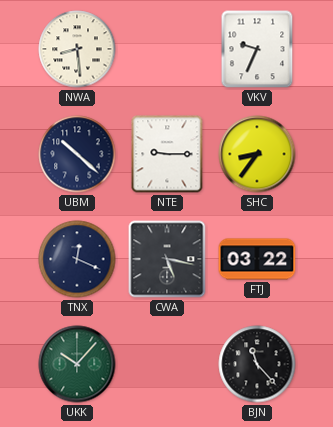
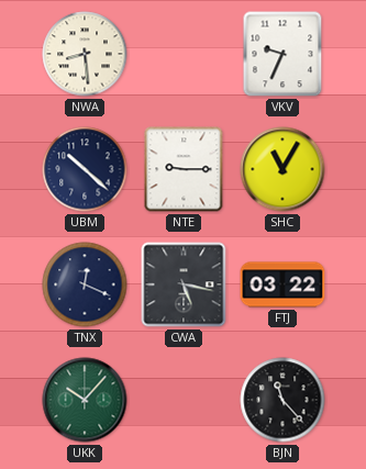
SHC: 8:36 -> 11:05 (282, 169)
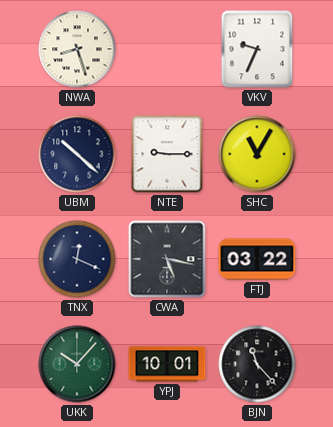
NWA: 8:29 -> 8:27 (77, 49)
YPJ: none -> 10:01 (167, 364)
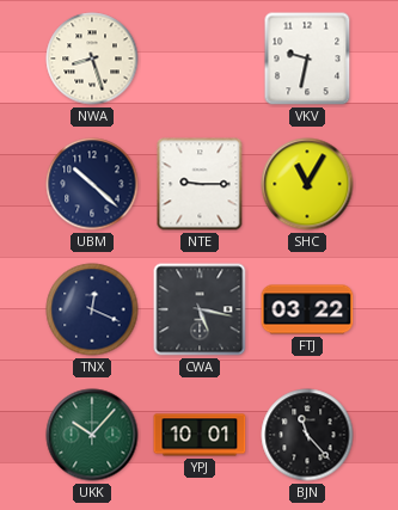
VKV: 9:34 -> 9:32 (307, 59)
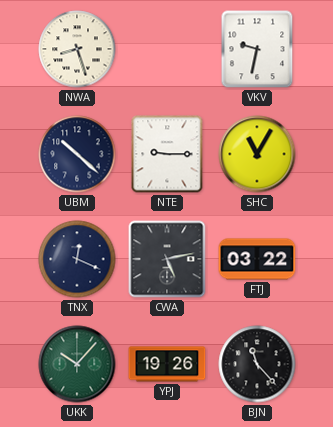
CWA: 5:17 -> 5:13 (167, 259)
YPJ: 10:01 -> 19:26 (167, 364)
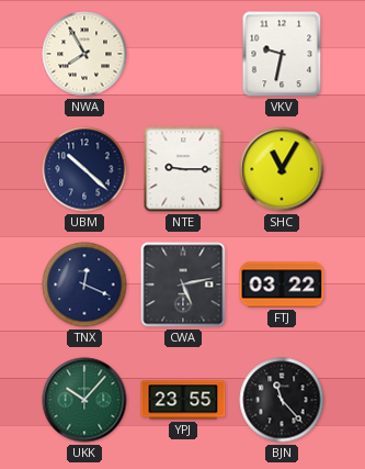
NWA: 8:27 -> 7:55 (84, 54)
YPJ: 19:26 -> 23:55 (183, 400)
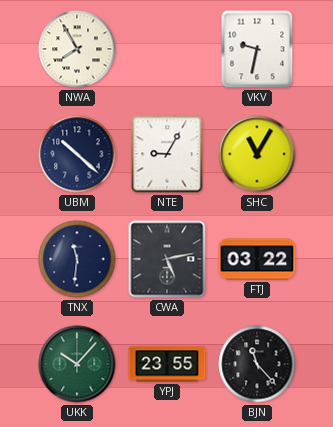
NTE: 9:15 -> 9:05 (167, 154)
TNX: 12:19 -> 11:31 (77, 259)
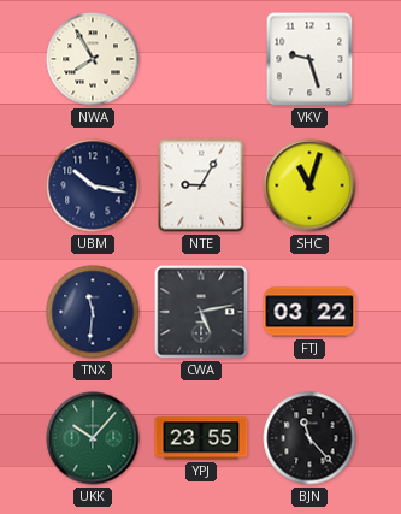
VKV: 9:32 -> 9:27 (309, 59)
UBM: 10:22 -> 10:17 (93, 185)
SHC: 11:05 -> 11:03 (309, 185)
